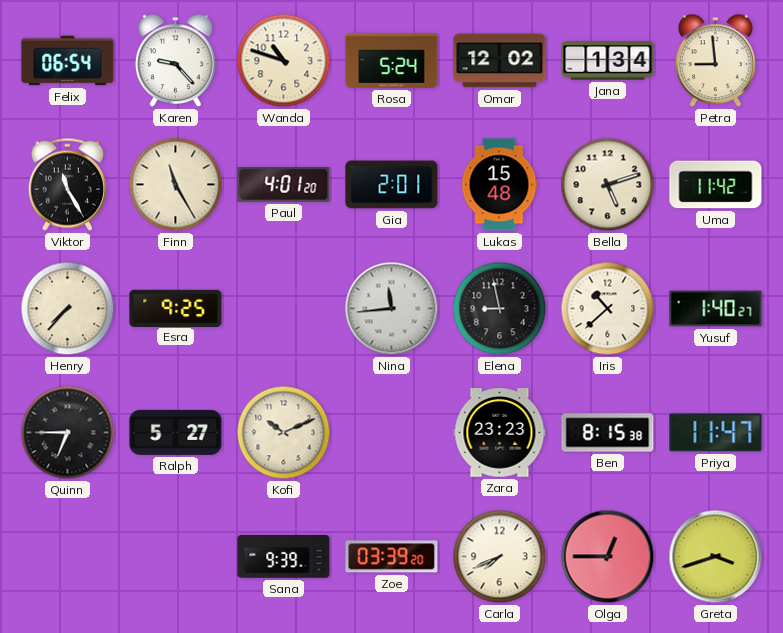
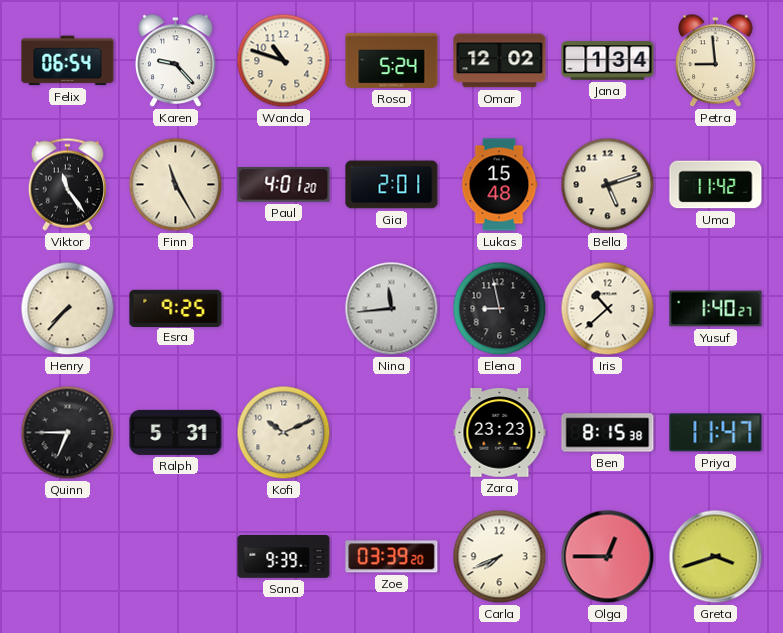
Viktor: 11:25 -> 11:24 (67, 184)
Ralph: 5:27 -> 5:31 (176, 432)
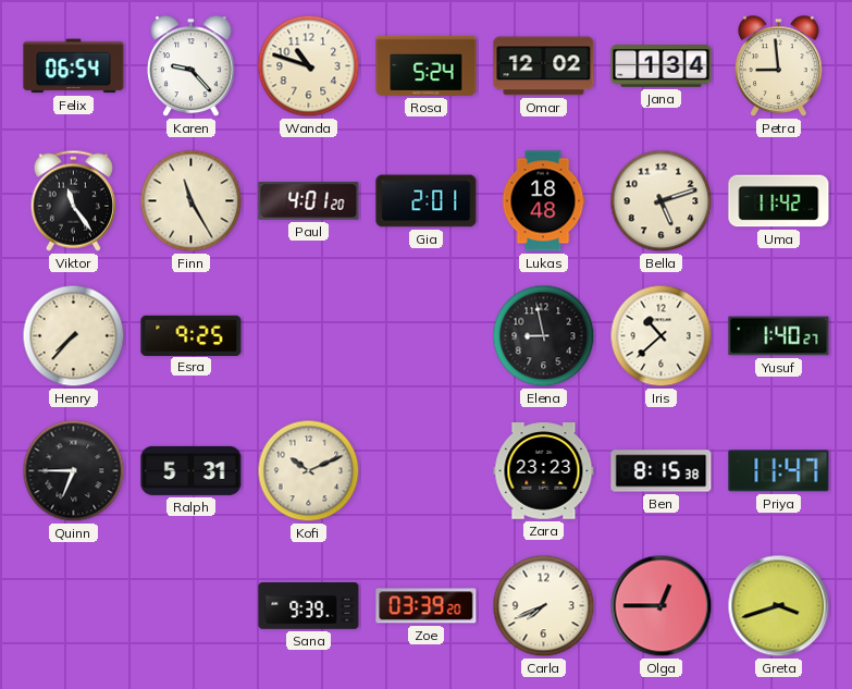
Lukas: 15:48 -> 18:48 (543, 201)
Nina: 11:44 -> none (392, 309)
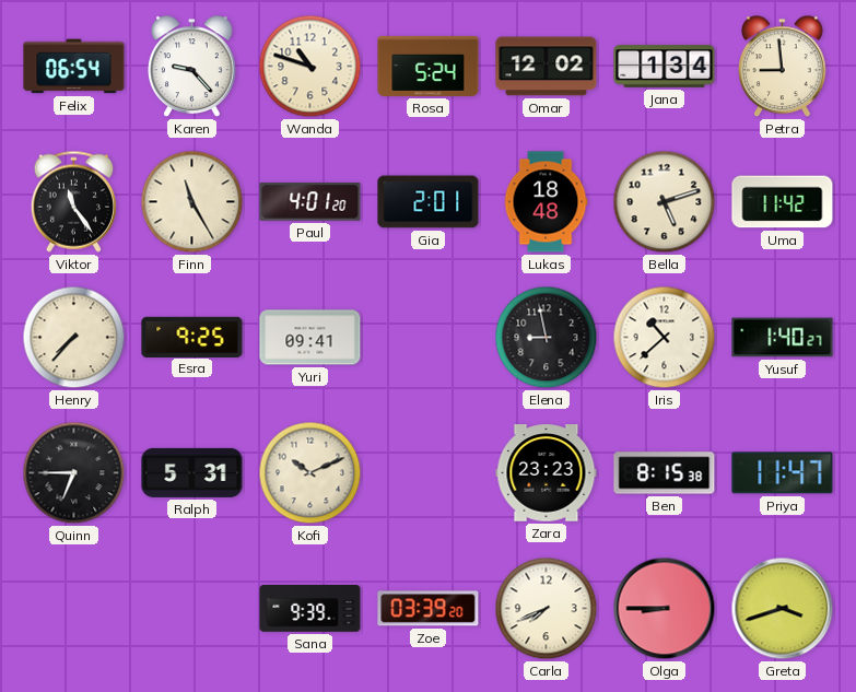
Yuri: none -> 09:41 (310, 338)
Olga: 12:45 -> 8:45 (665, 609)
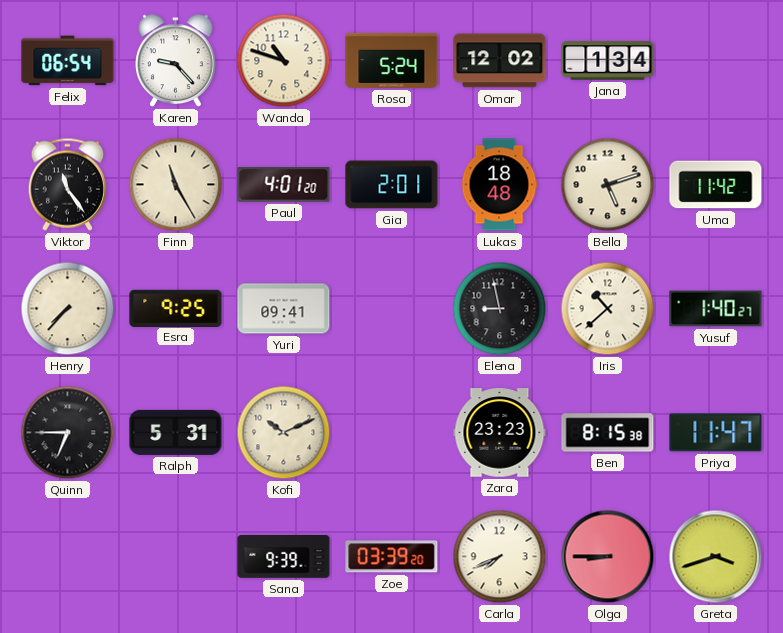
Petra: 8:59 -> none (783, 67)
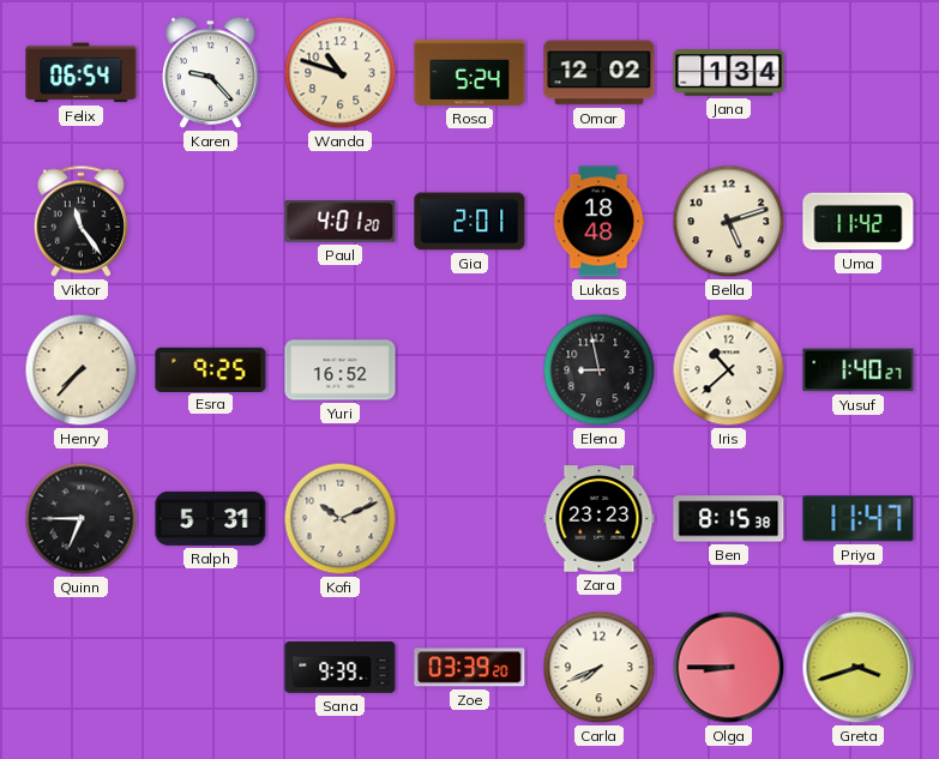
Finn: 11:25 -> none (176, 185)
Yuri: 09:41 -> 16:52 (341, 371)
